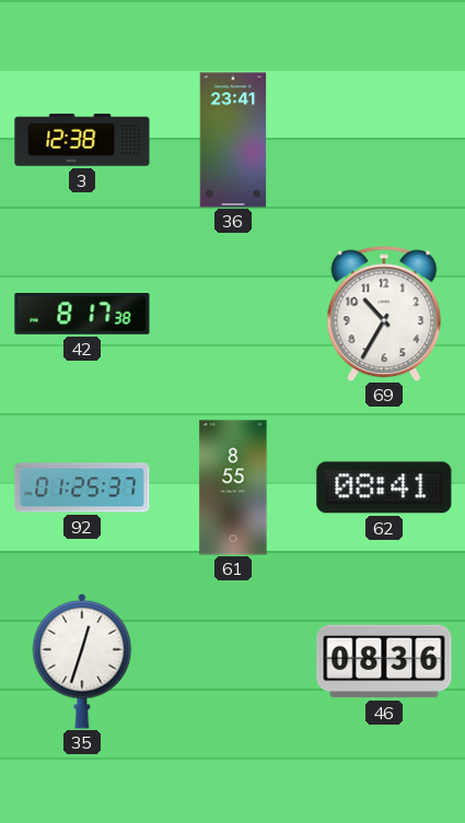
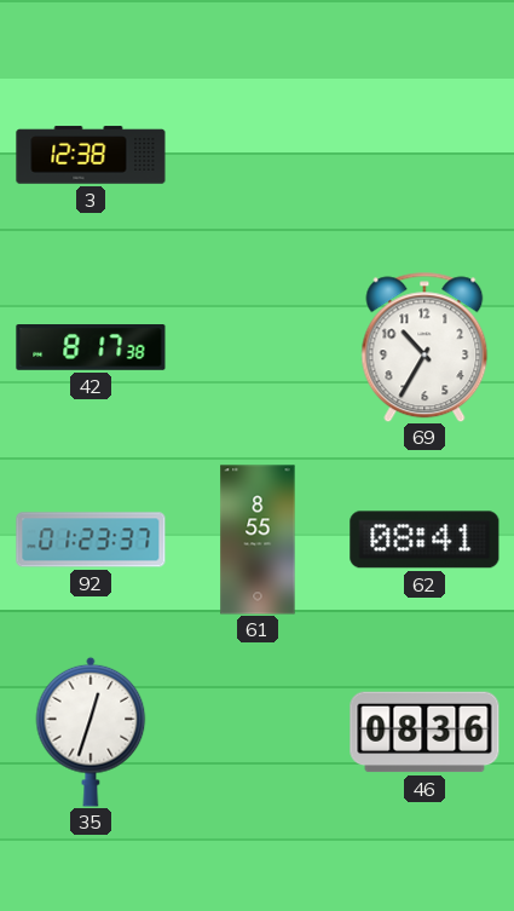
36: 23:41 -> none (233, 140)
92: 01:25 -> 01:23 (91, 540)
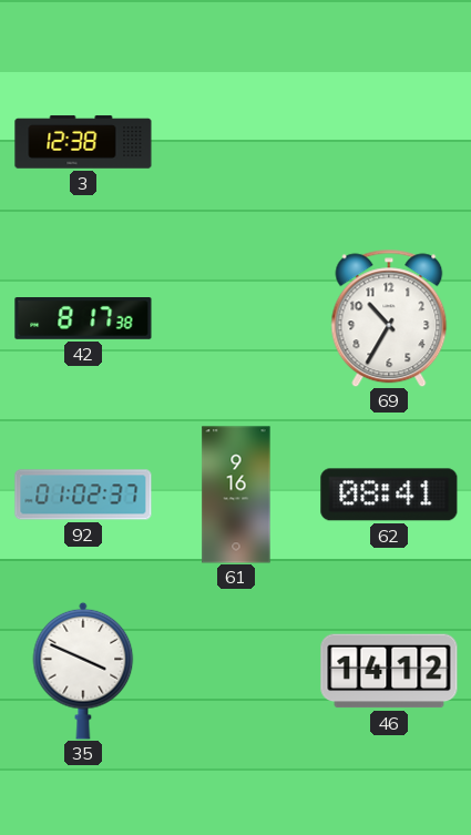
92: 01:23 -> 01:02 (83, 495)
61: 8:55 -> 9:16 (236, 495)
35: 12:33 -> 3:49 (83, 671)
46: 08:36 -> 14:12 (389, 671)
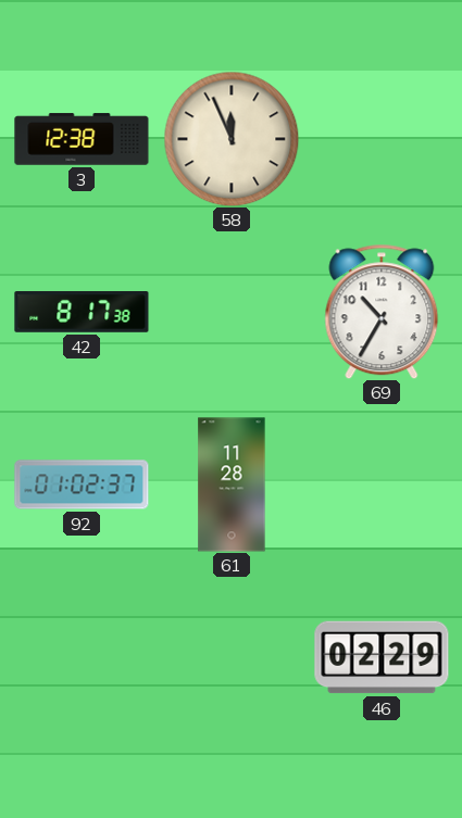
58: none -> 11:56 (232, 139)
61: 9:16 -> 11:28 (232, 484)
62: 08:41 -> none (389, 495)
35: 3:49 -> none (83, 671)
46: 14:12 -> 02:29 (382, 657)
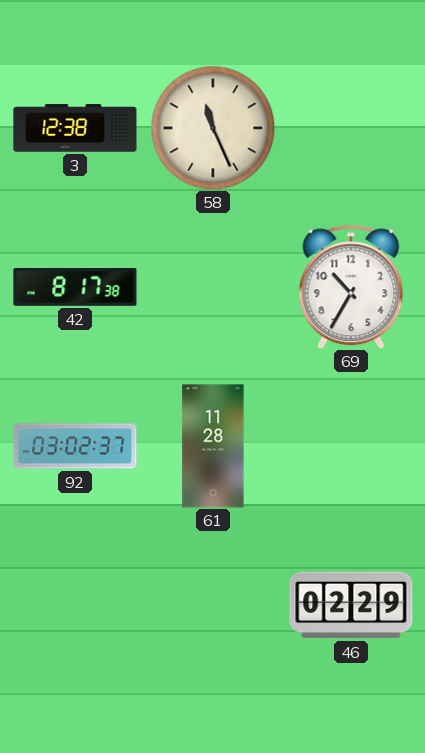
58: 11:56 -> 11:26 (213, 128)
92: 01:02 -> 03:02 (75, 446)
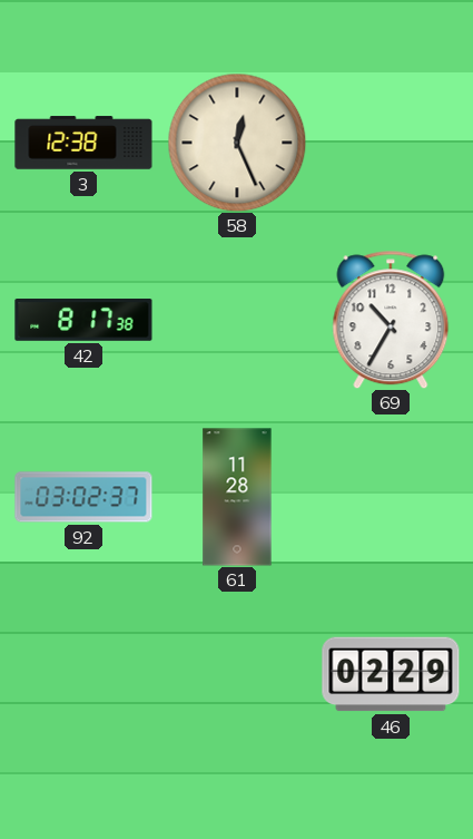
58: 11:26 -> 12:26 (237, 143)
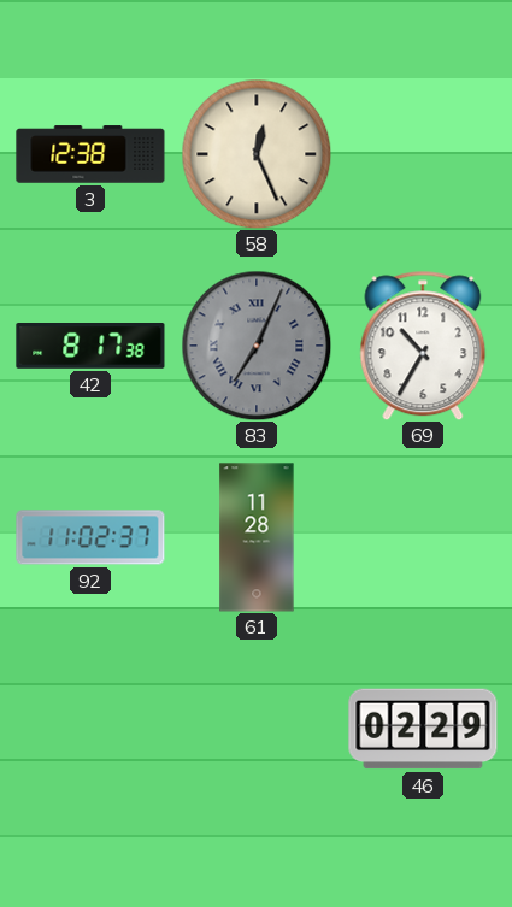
83: none -> 7:04 (257, 346)
92: 03:02 -> 11:02 (90, 537)
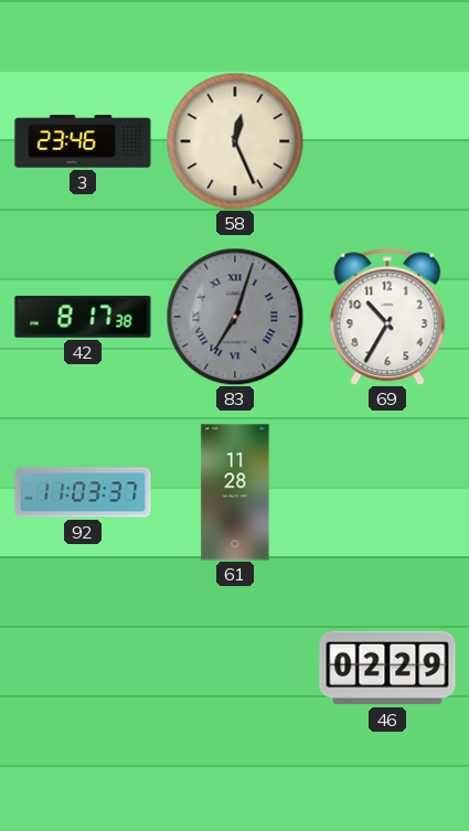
3: 12:38 -> 23:46 (83, 141)
83: 7:04 -> 7:03 (235, 317)
92: 11:02 -> 11:03 (83, 492)
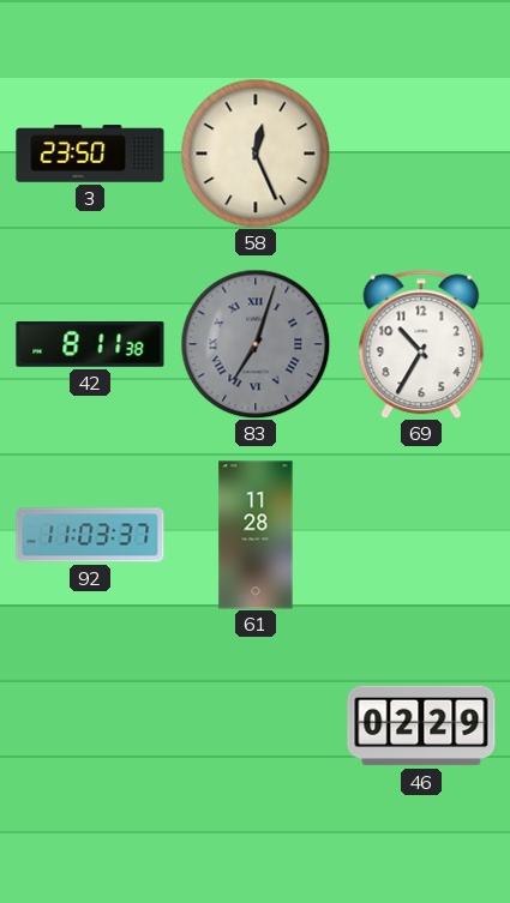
3: 23:46 -> 23:50 (90, 153)
42: 8:17 -> 8:11 (90, 345)
